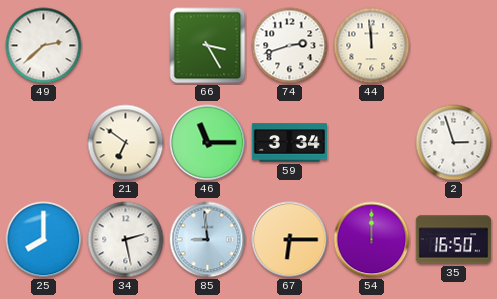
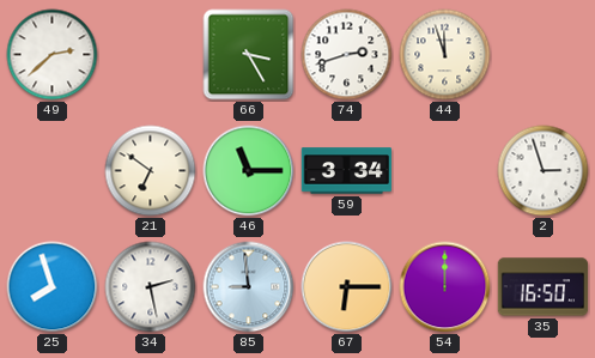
44: 11:59 -> 11:57 (445, 55)
25: 8:00 -> 7:57 (53, 287)
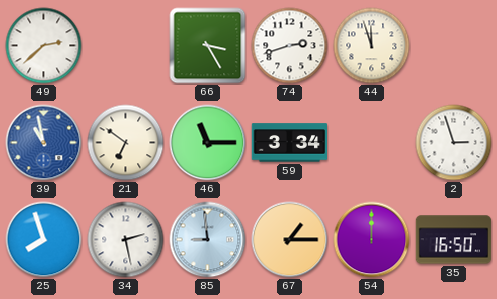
39: none -> 10:58 (44, 143)
67: 6:15 -> 1:15 (290, 240)
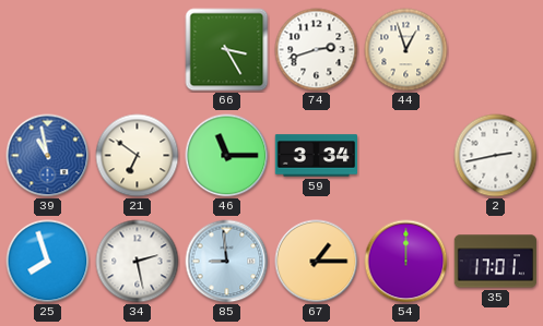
49: 2:38 -> none (44, 46)
44: 11:57 -> 12:57 (406, 50)
2: 2:57 -> 2:43 (496, 156)
35: 16:50 -> 17:01 (496, 262)
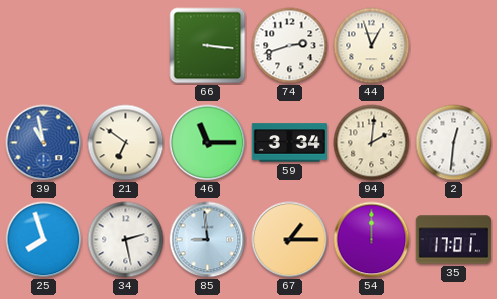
66: 3:25 -> 3:16 (208, 46)
94: none -> 2:01 (372, 143)
2: 2:43 -> 12:31 (454, 143)
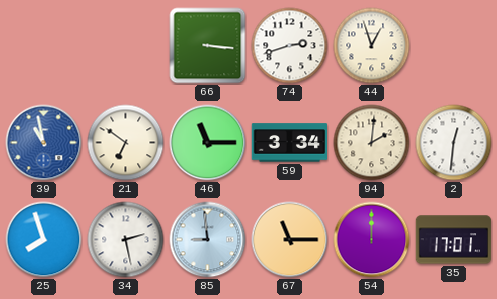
67: 1:15 -> 11:15 (290, 240)
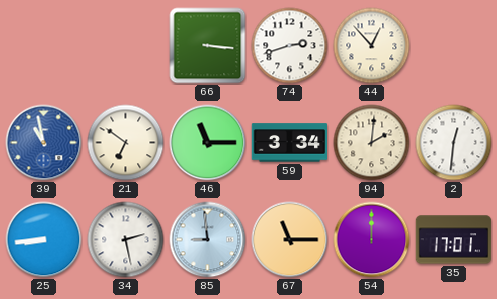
44: 12:57 -> 12:53 (372, 46)
25: 7:57 -> 8:44 (44, 240)
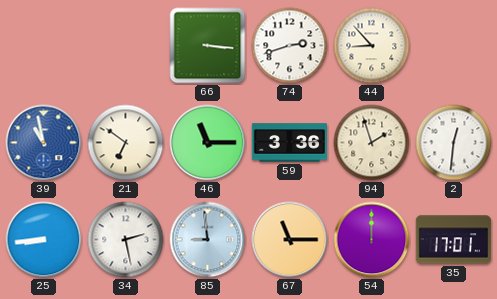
44: 12:53 -> 8:53 (372, 46)
59: 3:34 -> 3:36 (290, 143)
94: 2:01 -> 1:57 (372, 143)
